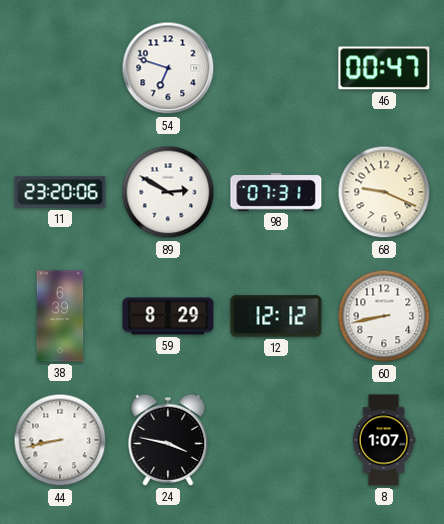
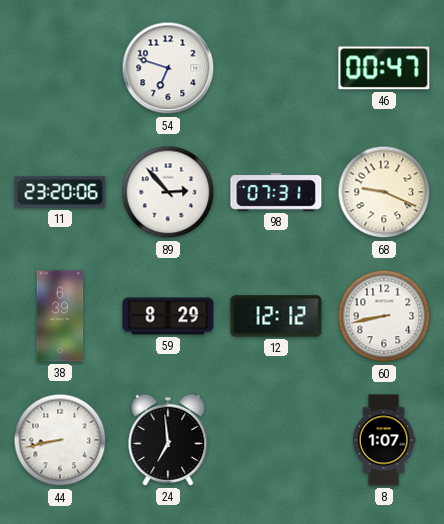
89: 2:50 -> 2:53 (168, 192)
24: 3:47 -> 6:59 (168, 440)
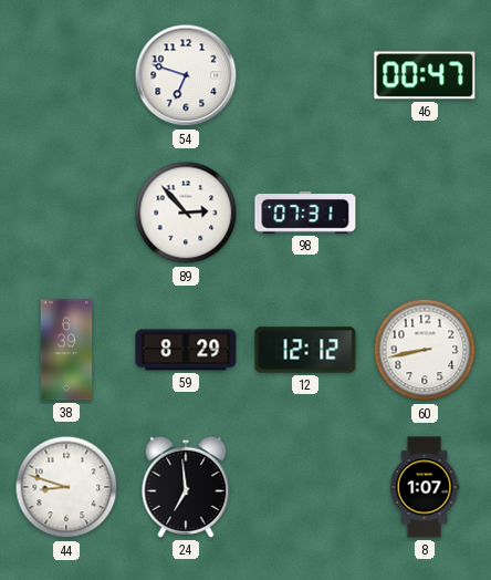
11: 23:20 -> none (60, 192)
68: 9:19 -> none (384, 192)
44: 8:43 -> 8:48 (66, 487)
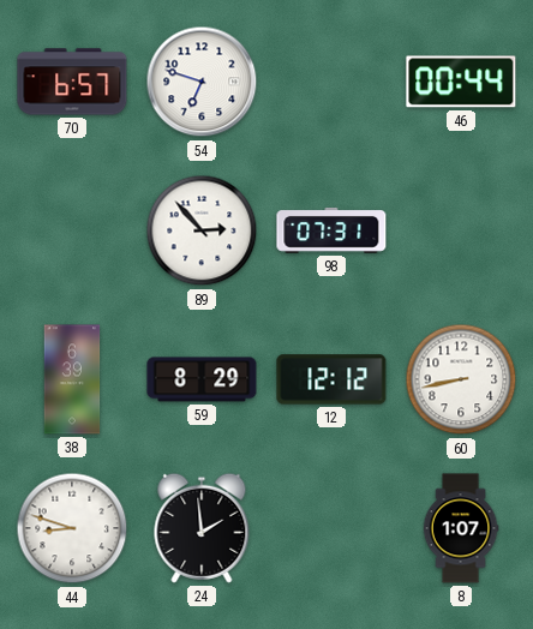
70: none -> 6:57 (72, 82)
46: 00:47 -> 00:44 (461, 82)
24: 6:59 -> 1:59 (202, 528)
